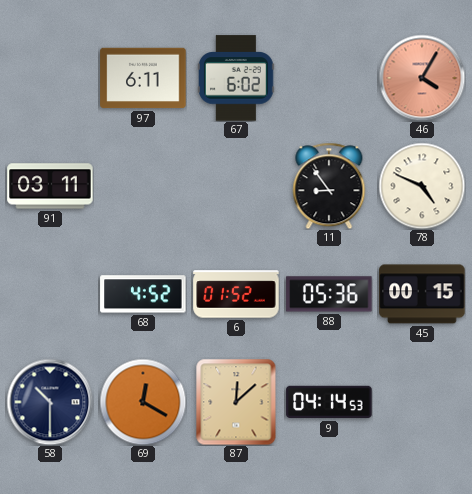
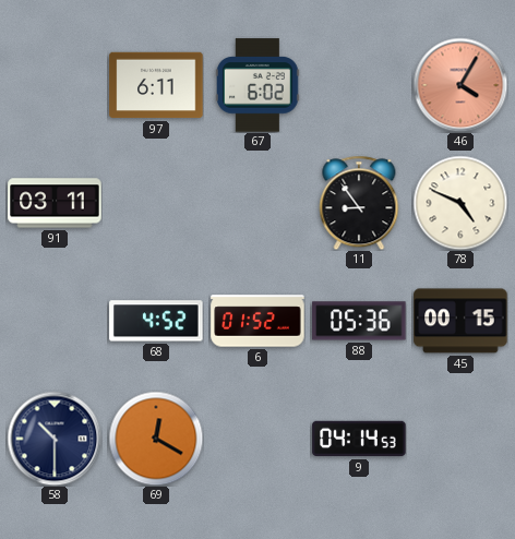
87: 12:08 -> none (236, 402)
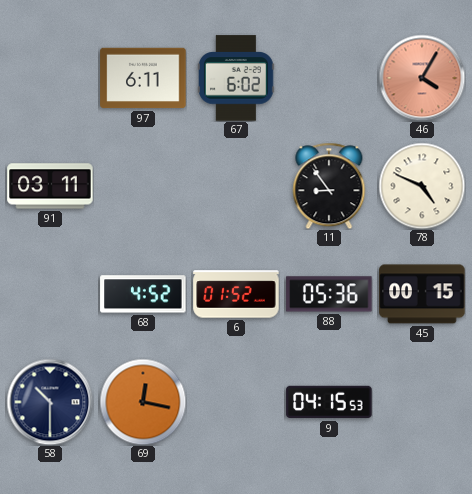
69: 12:20 -> 12:17 (143, 402)
9: 04:14 -> 04:15 (329, 402)
